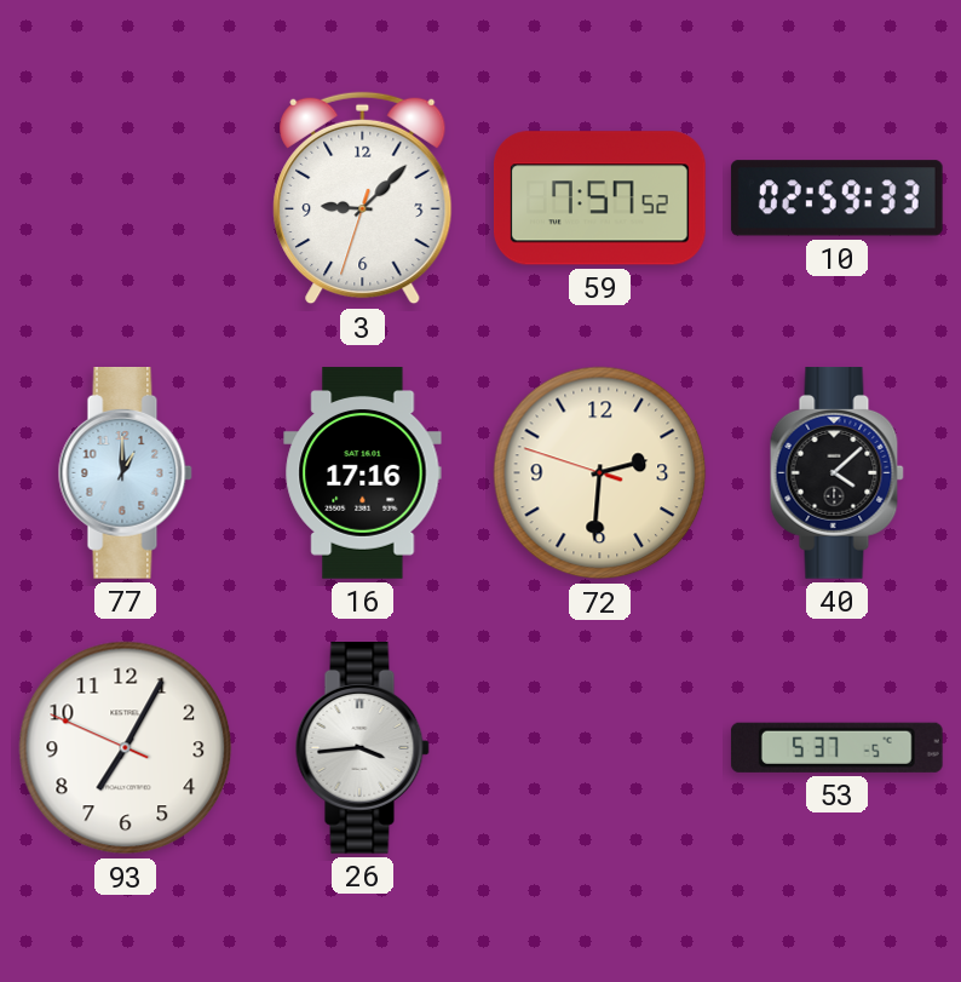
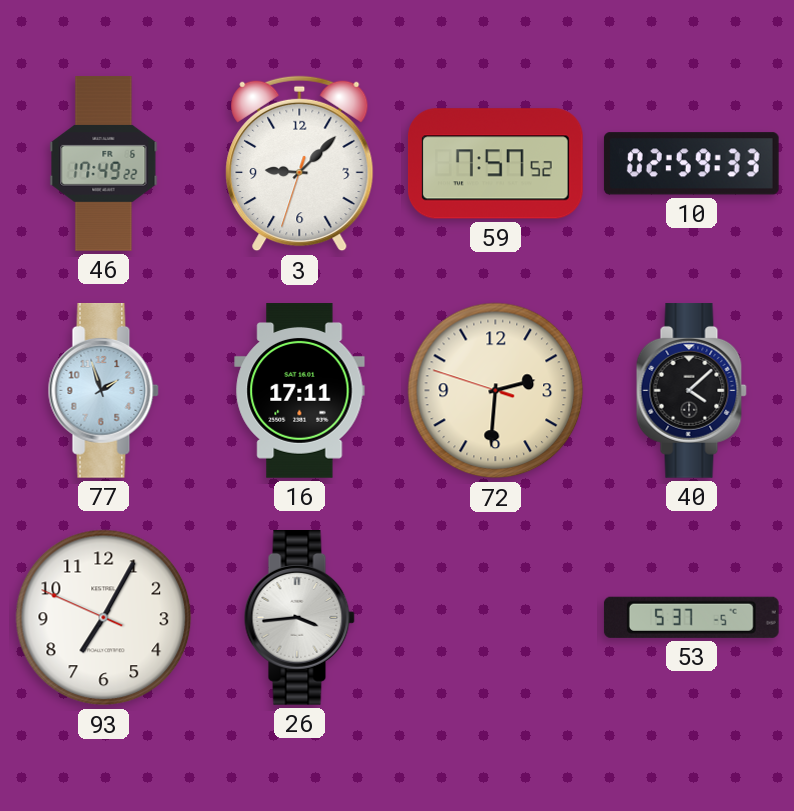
46: none -> 17:49 (104, 164)
77: 1:00 -> 1:57 (103, 391)
16: 17:16 -> 17:11 (300, 391)
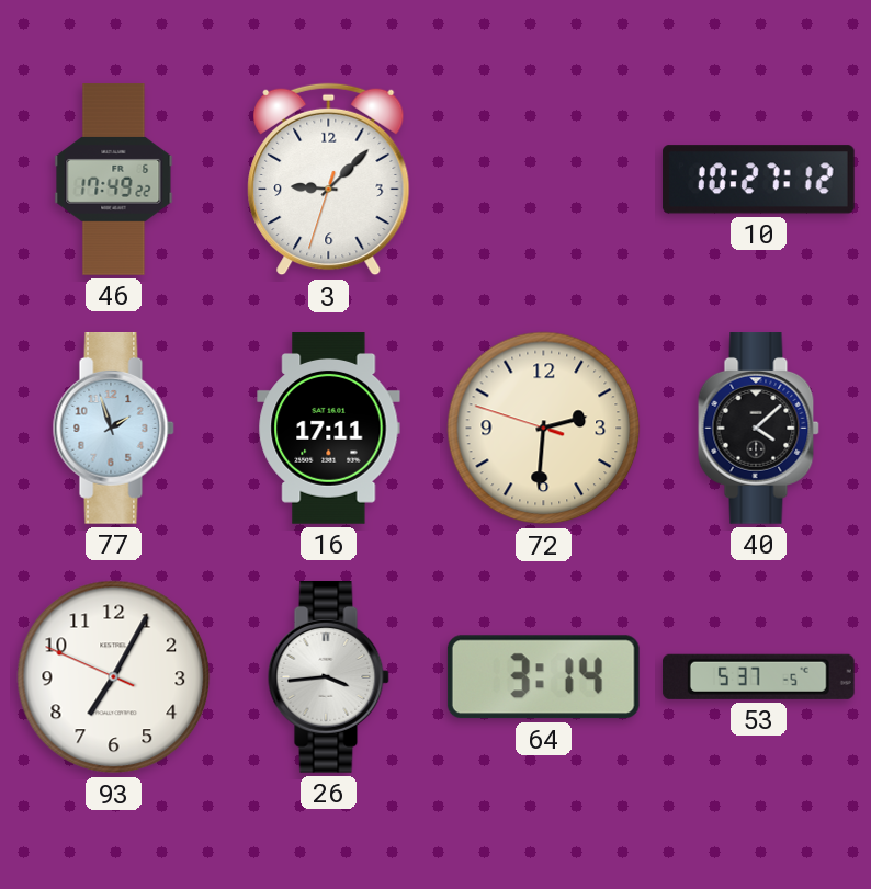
59: 7:57 -> none (495, 164)
10: 02:59 -> 10:27 (758, 180)
64: none -> 3:14 (543, 677)
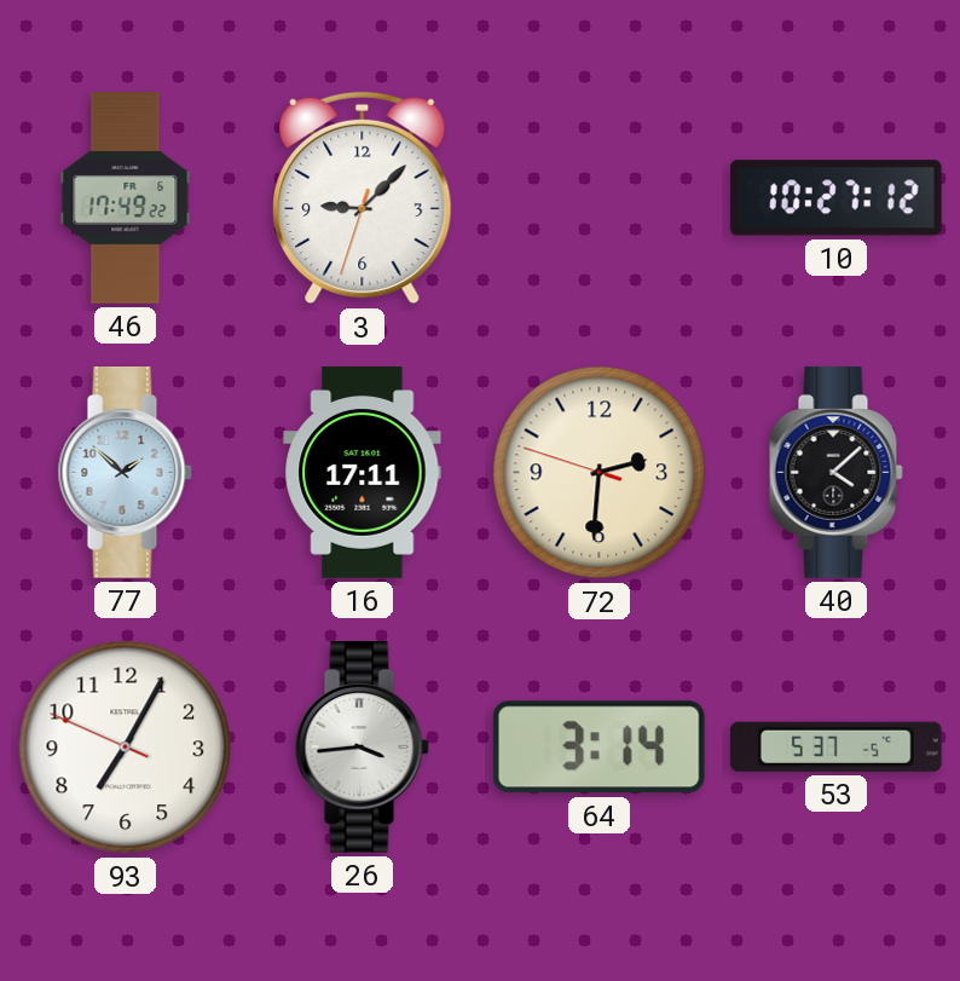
77: 1:57 -> 1:52 (125, 473)
